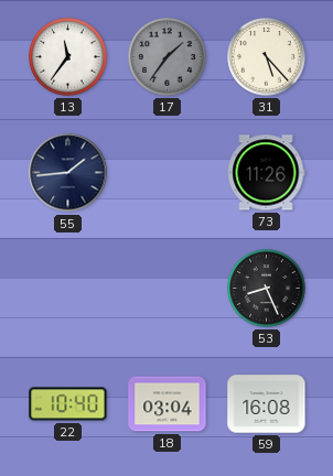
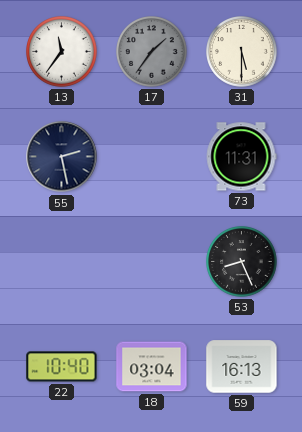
31: 5:23 -> 5:30 (242, 52)
55: 1:44 -> 2:28 (62, 157)
73: 11:26 -> 11:31 (241, 157)
59: 16:08 -> 16:13 (242, 367)
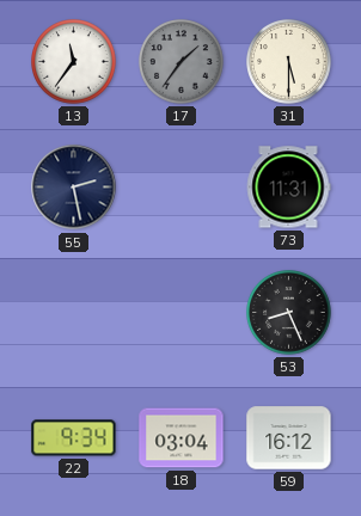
22: 10:40 -> 9:34 (74, 438)
59: 16:13 -> 16:12 (289, 438)
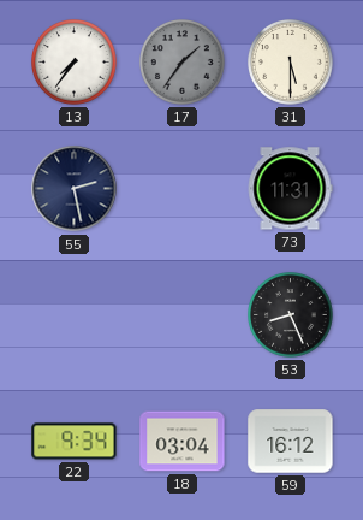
13: 11:36 -> 7:36 (75, 63)
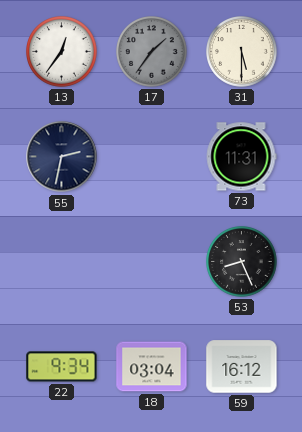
13: 7:36 -> 12:36 (62, 52)
55: 2:28 -> 2:32 (62, 157)
